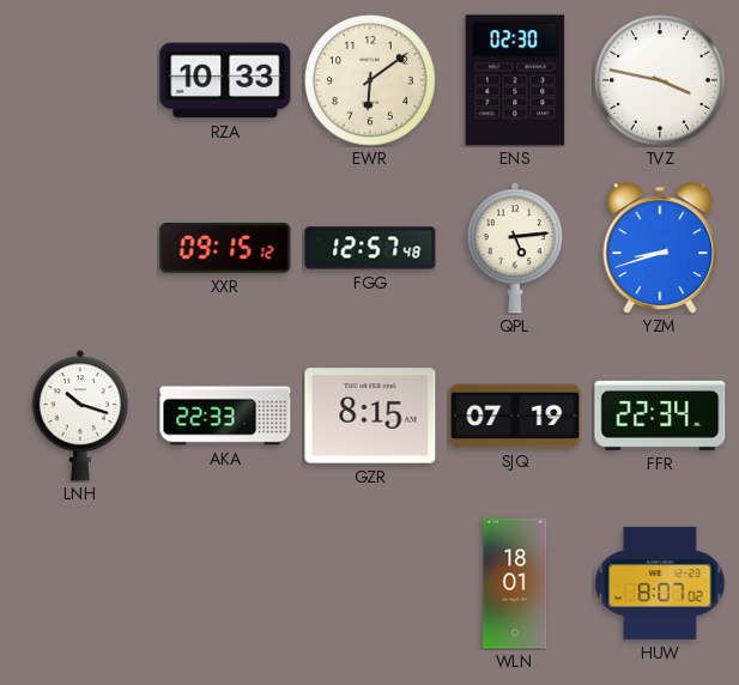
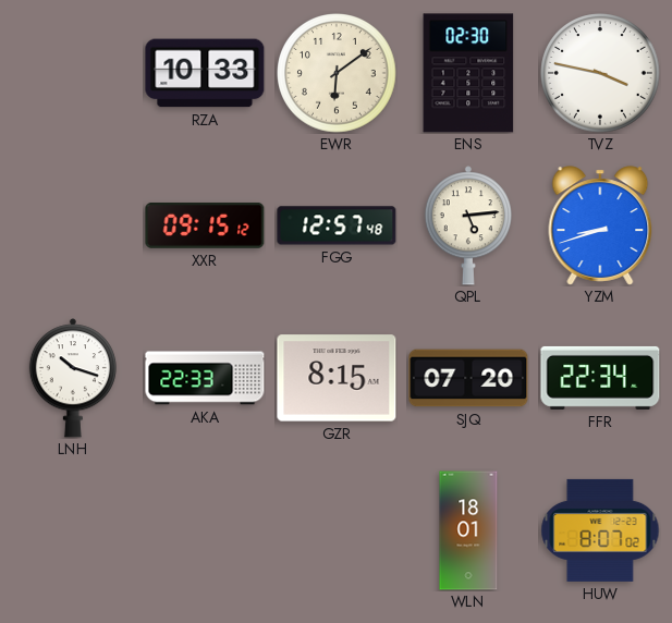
SJQ: 07:19 -> 07:20 (468, 378)
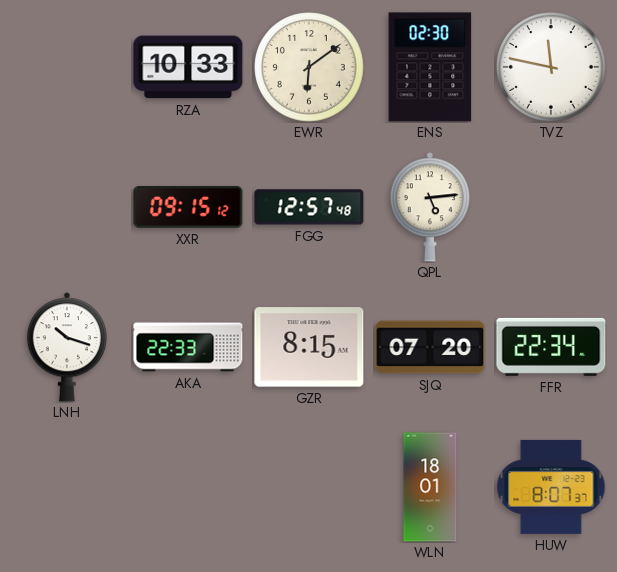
TVZ: 3:47 -> 11:47 (551, 67)
YZM: 8:42 -> none (600, 225)
HUW: 8:07:02 -> 8:07:37 (551, 487)
